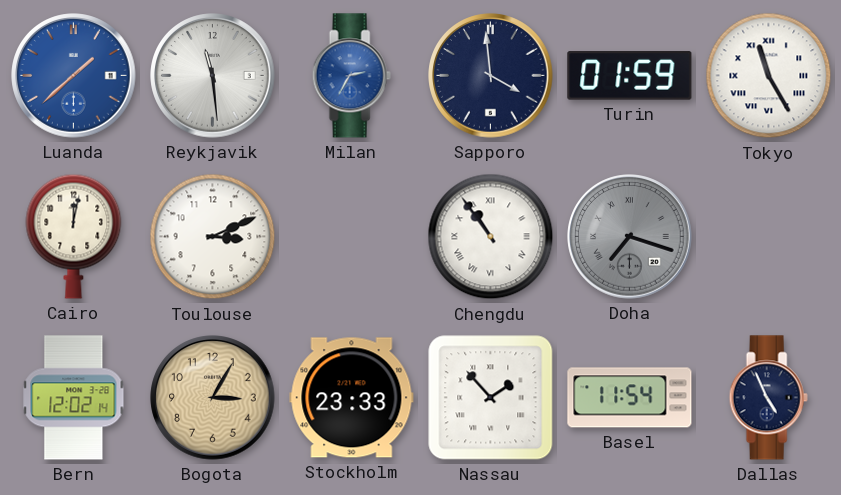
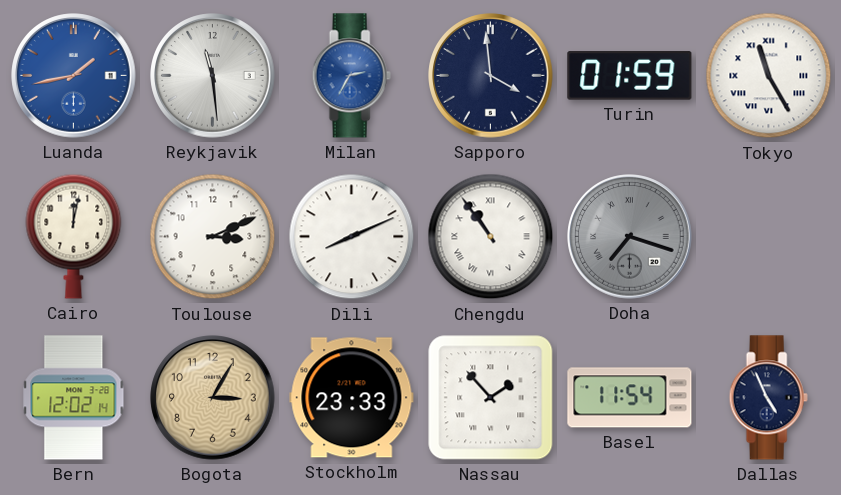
Luanda: 1:38 -> 1:43 (74, 76)
Dili: none -> 8:11 (352, 237)
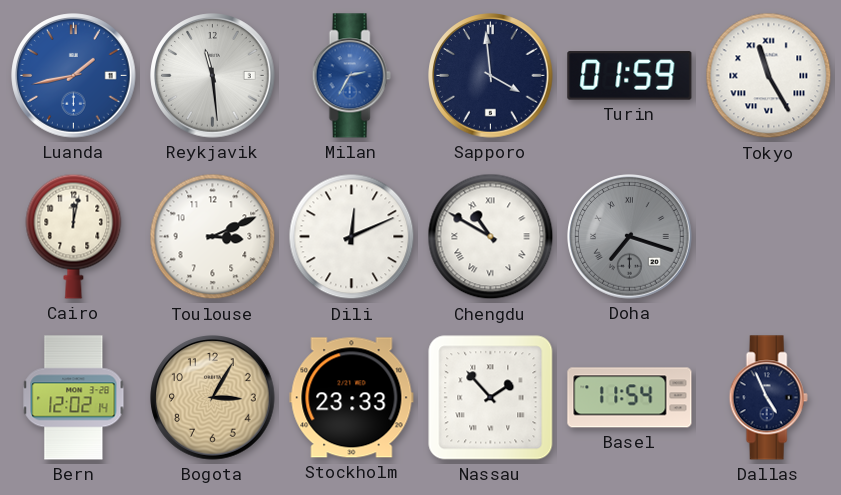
Dili: 8:11 -> 12:11 (352, 237)
Chengdu: 10:54 -> 10:50 (491, 237)
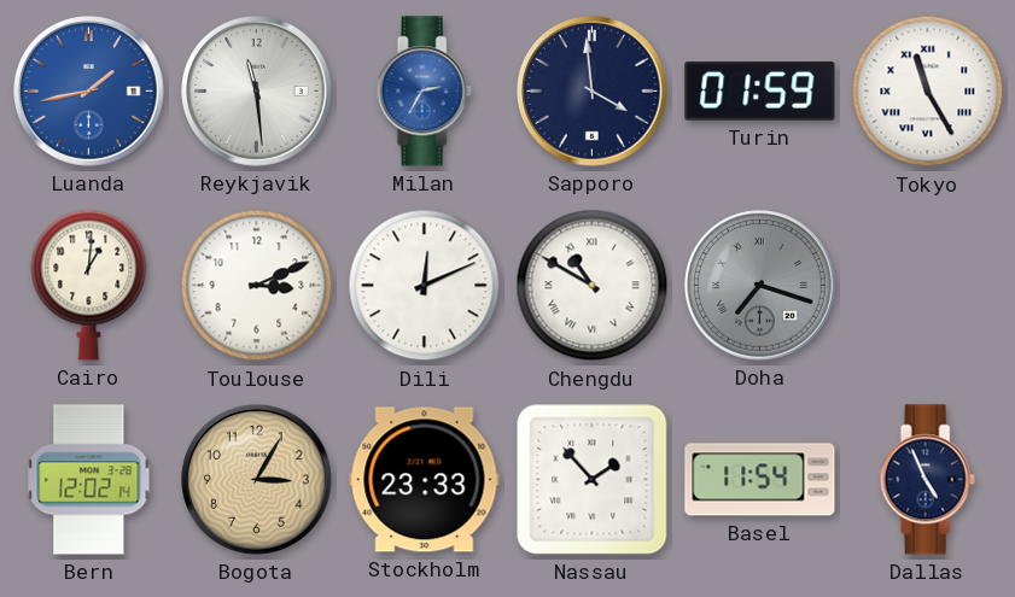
Cairo: 12:02 -> 1:01 (89, 285)
